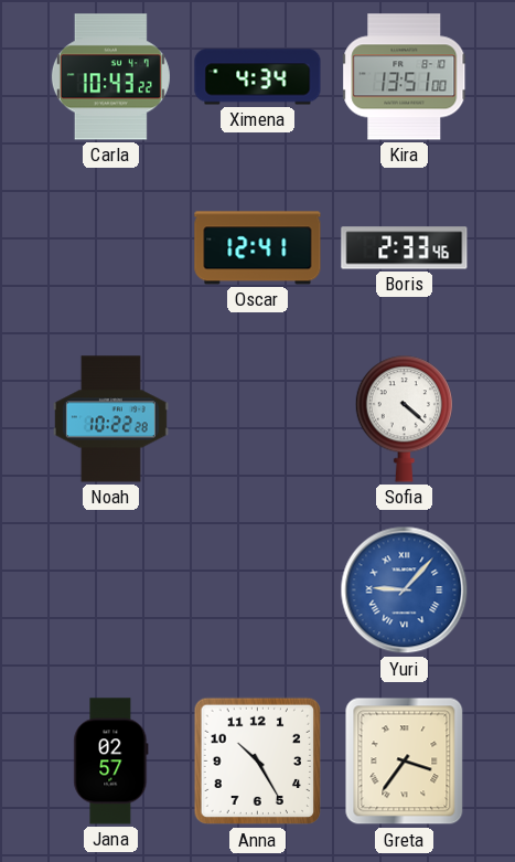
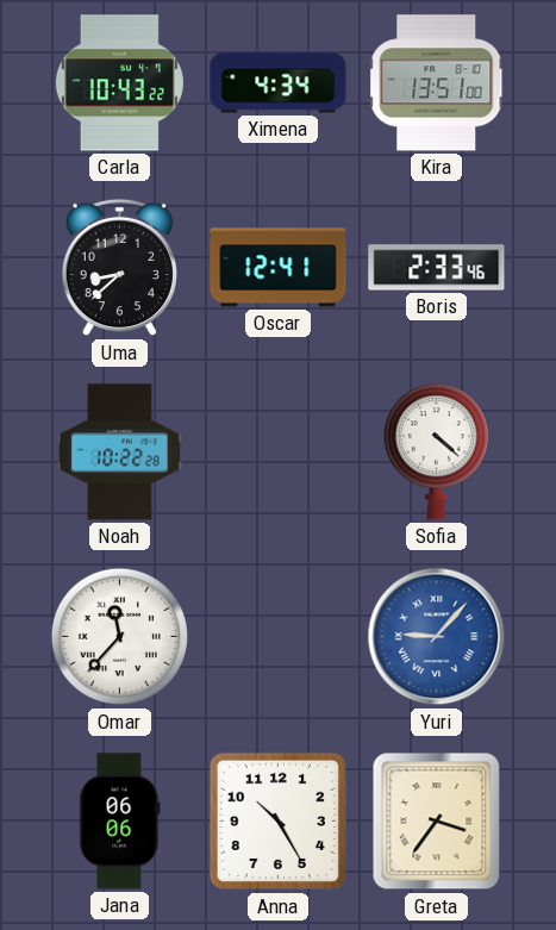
Uma: none -> 8:38 (119, 268)
Omar: none -> 11:37 (120, 637)
Jana: 02:57 -> 06:06 (120, 822)
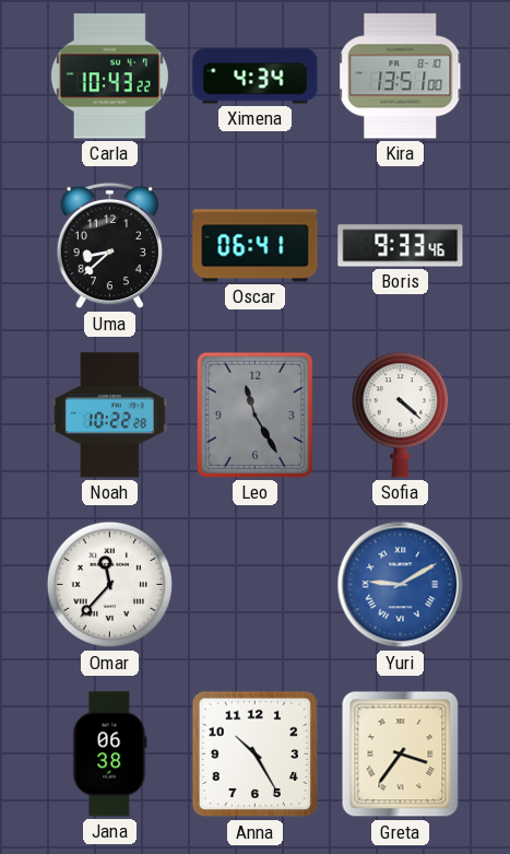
Oscar: 12:41 -> 06:41 (256, 246)
Boris: 2:33 -> 9:33 (401, 246)
Leo: none -> 11:25 (254, 414)
Yuri: 9:07 -> 9:10 (401, 585)
Jana: 06:06 -> 06:38 (110, 754)
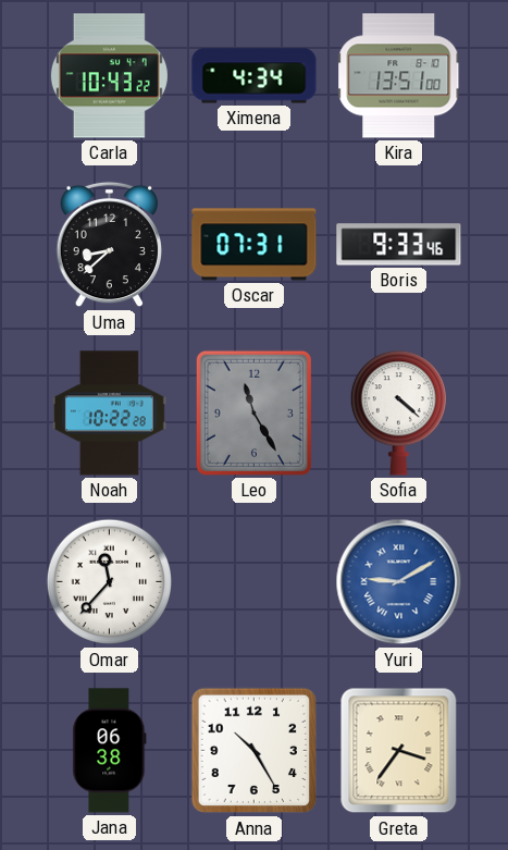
Oscar: 06:41 -> 07:31 (255, 245)
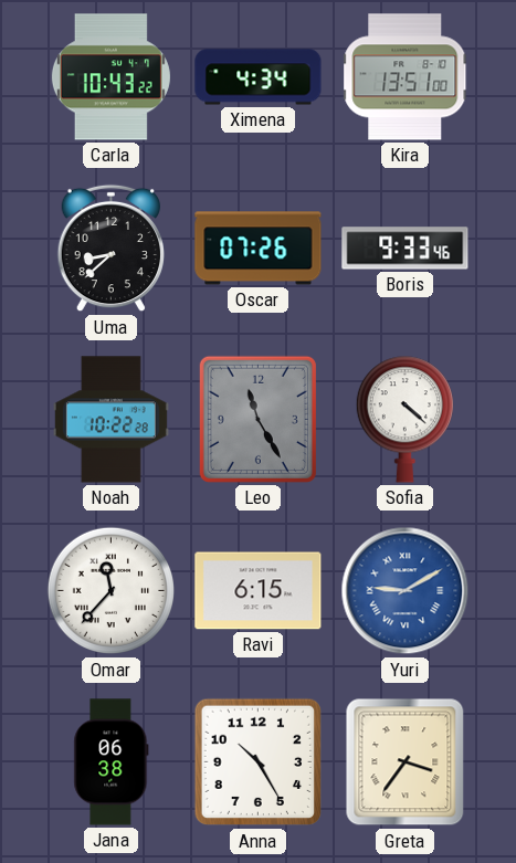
Oscar: 07:31 -> 07:26 (259, 249)
Ravi: none -> 6:15 (259, 591)
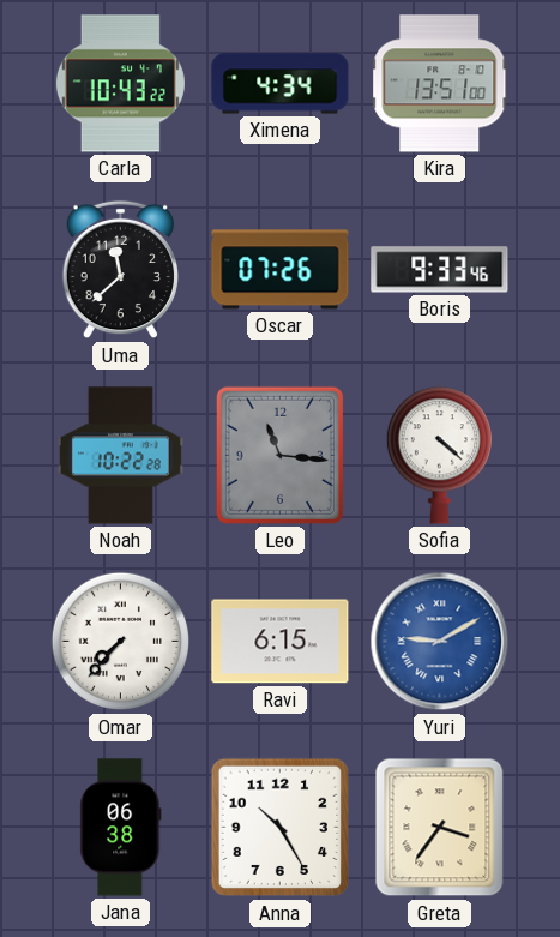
Uma: 8:38 -> 11:38 (120, 270)
Leo: 11:25 -> 11:16 (279, 455)
Omar: 11:37 -> 7:37 (121, 642)
